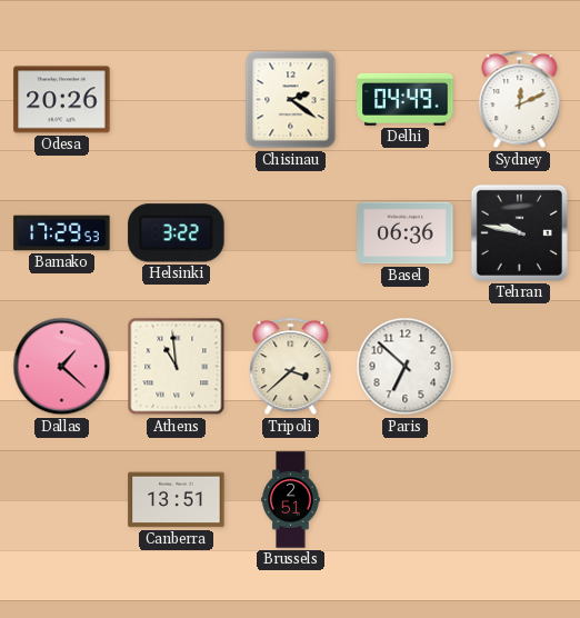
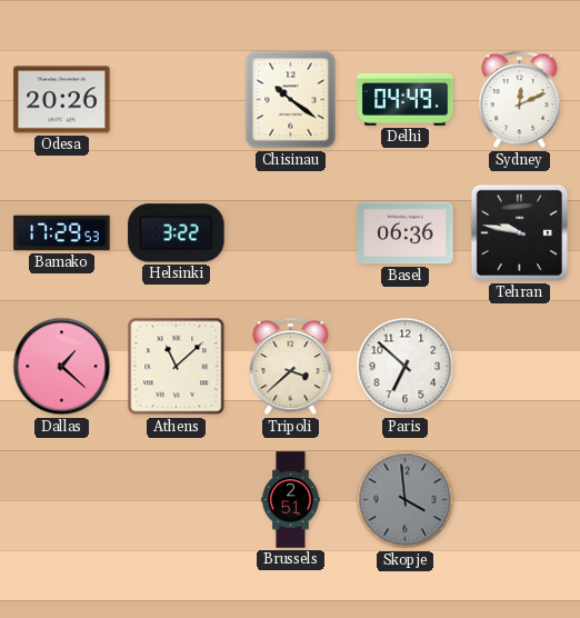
Chisinau: 2:21 -> 10:21 (291, 100)
Athens: 10:59 -> 11:08 (177, 367)
Canberra: 13:51 -> none (177, 500)
Skopje: none -> 3:59 (406, 500)
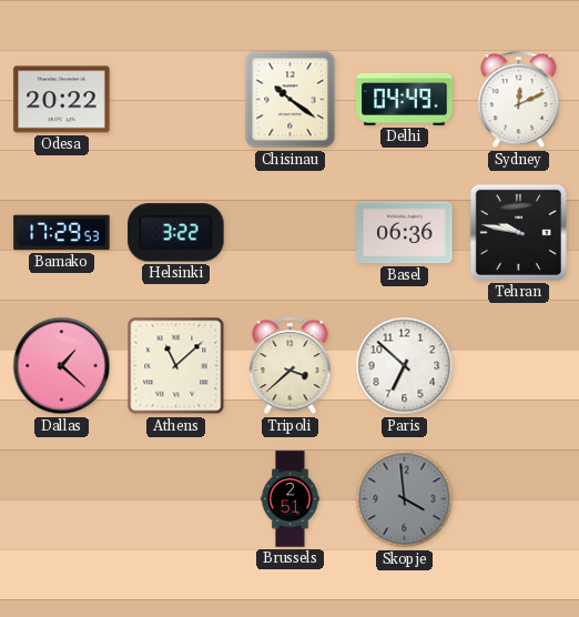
Odesa: 20:26 -> 20:22 (62, 100)
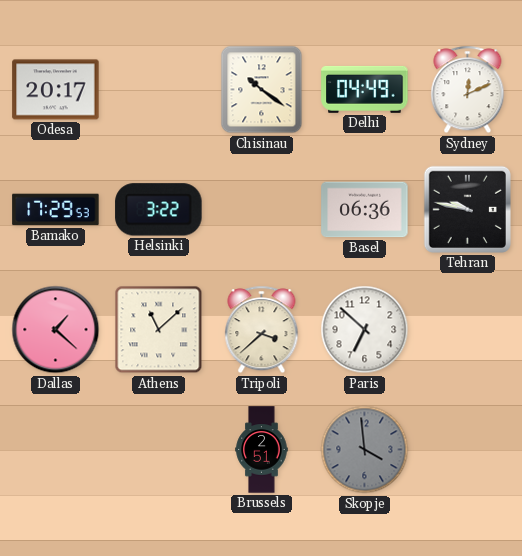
Odesa: 20:22 -> 20:17 (56, 90)
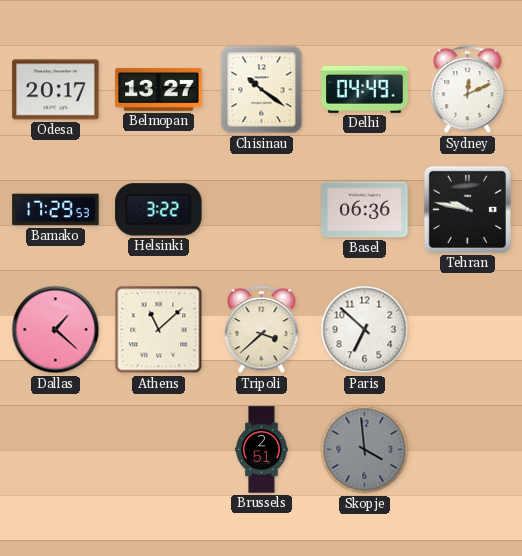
Belmopan: none -> 13:27 (159, 89)
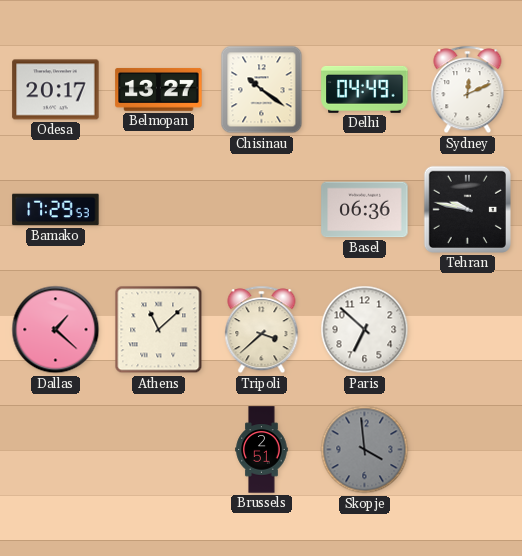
Helsinki: 3:22 -> none (159, 210)
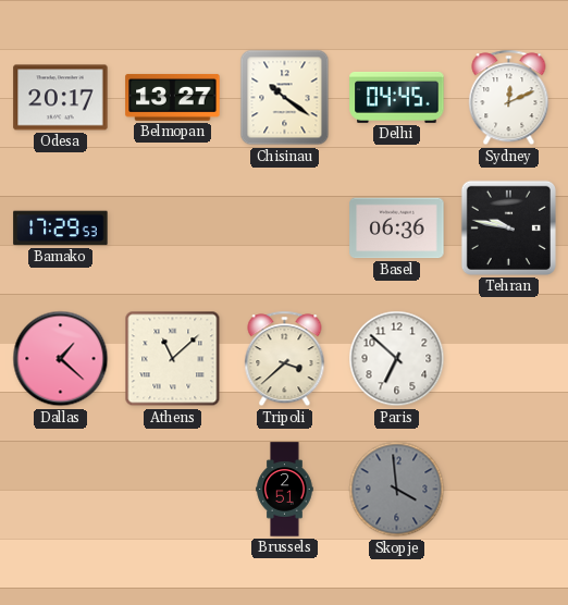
Delhi: 04:49 -> 04:45 (397, 97)
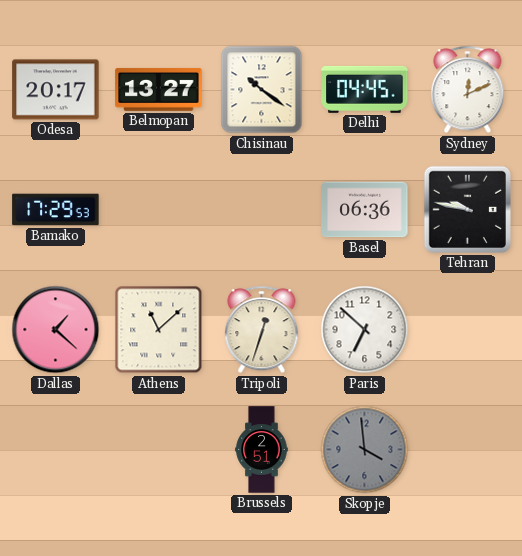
Tripoli: 3:38 -> 12:33 (262, 330)
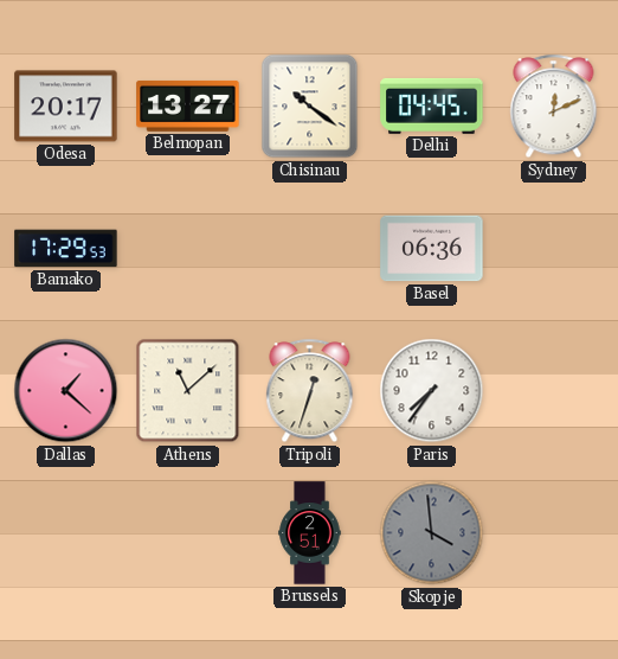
Tehran: 9:47 -> none (467, 209)
Paris: 6:52 -> 7:36 (432, 391)
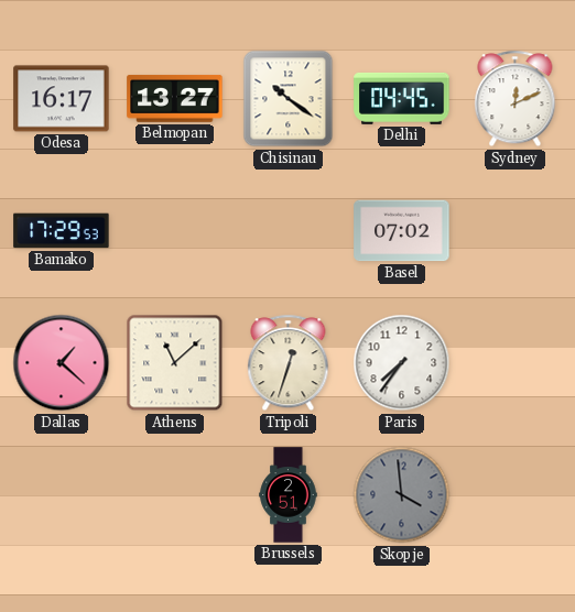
Odesa: 20:17 -> 16:17 (62, 99)
Basel: 06:36 -> 07:02 (402, 231)
